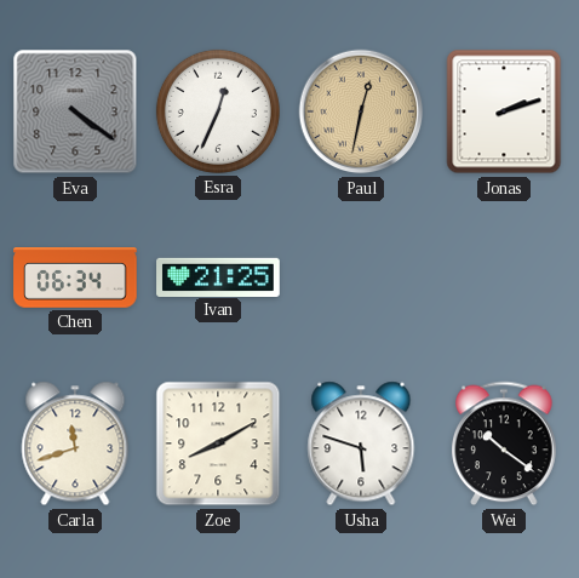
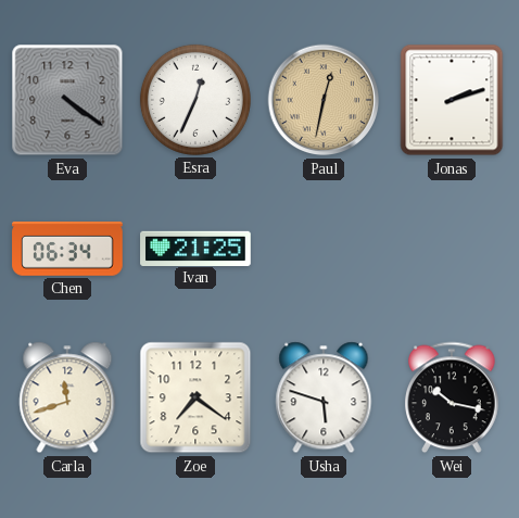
Zoe: 8:10 -> 7:21 (195, 397)
Wei: 10:21 -> 10:17 (452, 397)
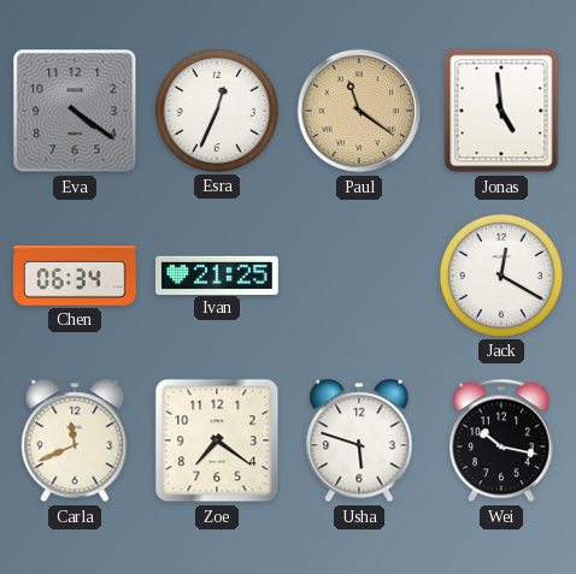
Paul: 12:32 -> 11:21 (359, 111)
Jonas: 2:12 -> 4:59 (501, 111)
Jack: none -> 12:20 (501, 276)
Carla: 11:42 -> 11:41 (75, 440)
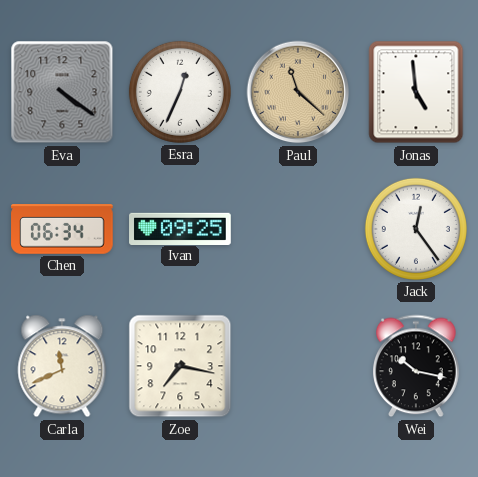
Paul: 11:21 -> 11:22 (298, 92)
Ivan: 21:25 -> 09:25 (180, 228)
Jack: 12:20 -> 12:24 (416, 229)
Zoe: 7:21 -> 7:17 (180, 366)
Usha: 5:48 -> none (359, 440)
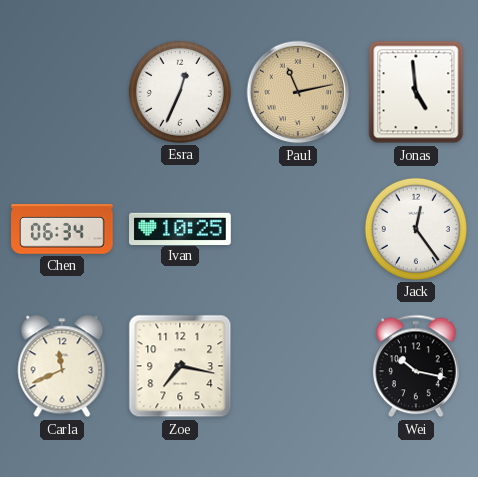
Eva: 4:21 -> none (62, 92)
Paul: 11:22 -> 11:13 (298, 92)
Ivan: 09:25 -> 10:25 (180, 228)
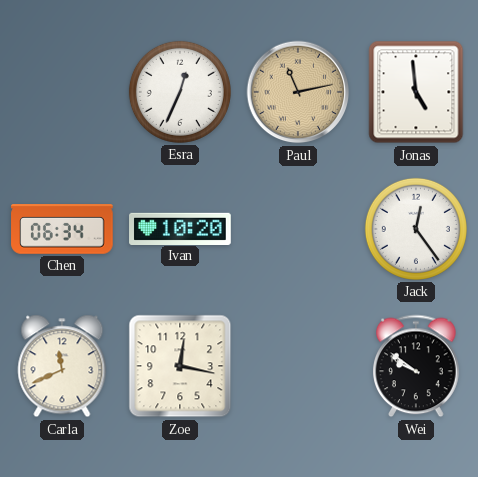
Ivan: 10:25 -> 10:20 (180, 228)
Zoe: 7:17 -> 12:17 (180, 366)
Wei: 10:17 -> 9:51 (416, 366)
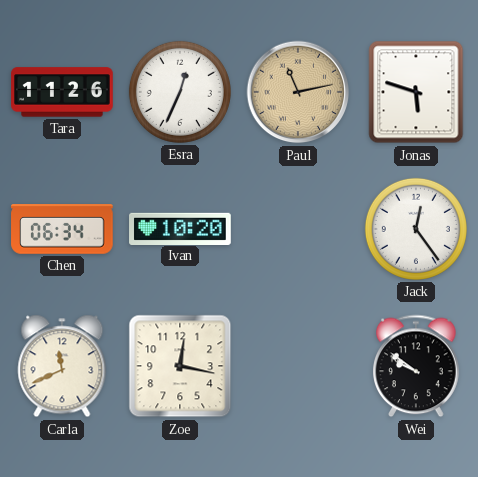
Tara: none -> 11:26 (62, 92)
Jonas: 4:59 -> 5:48 (416, 92)
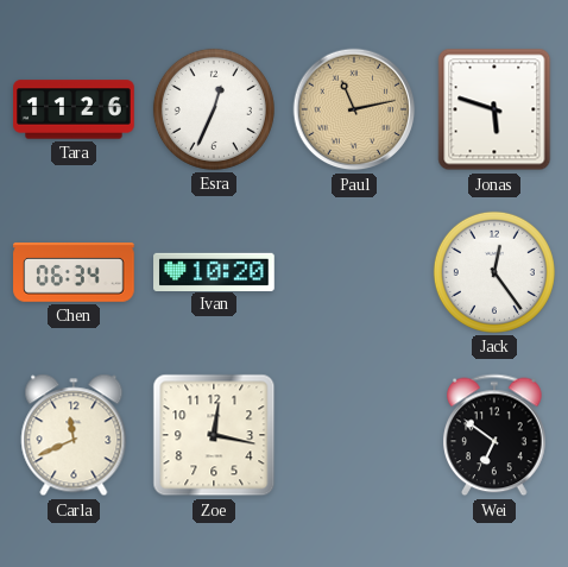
Wei: 9:51 -> 6:51 (494, 435)
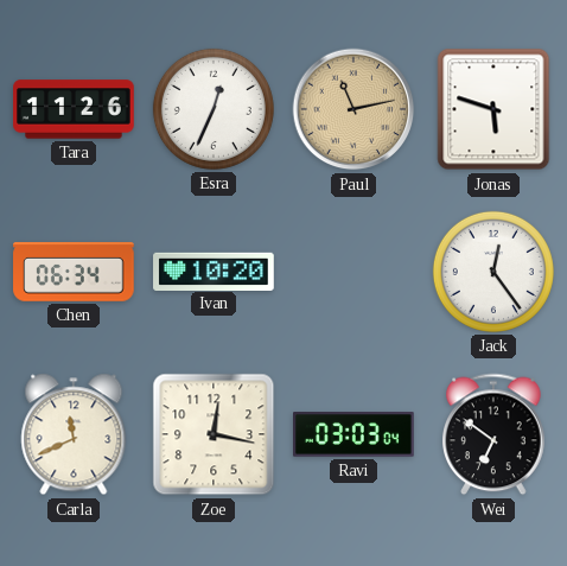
Ravi: none -> 03:03 (355, 434)
